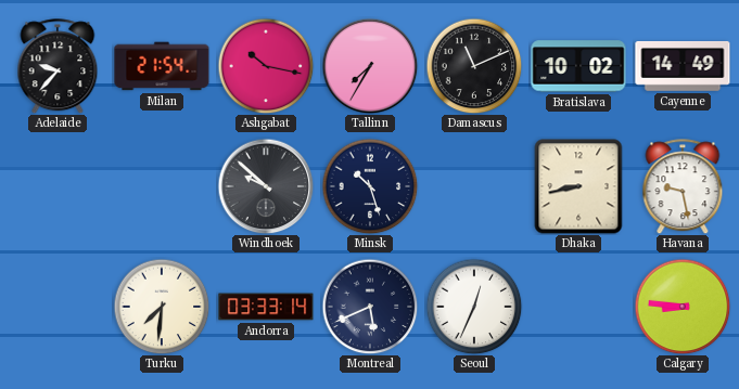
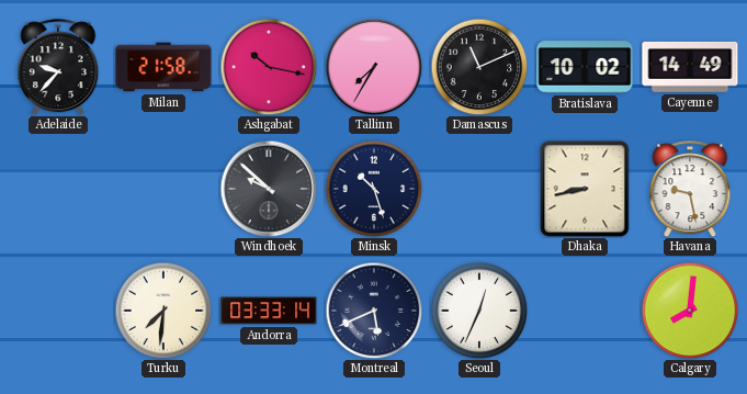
Milan: 21:54 -> 21:58 (163, 67)
Calgary: 8:46 -> 8:01 (690, 311)
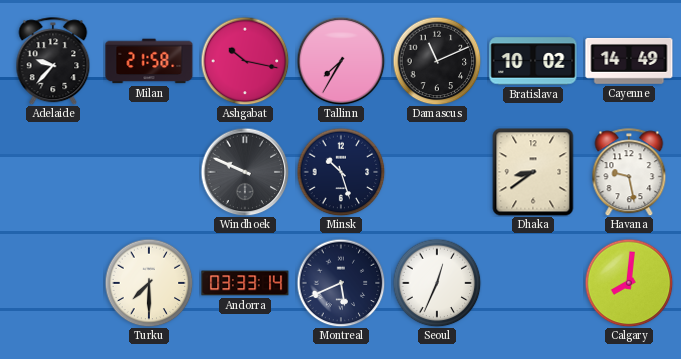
Windhoek: 9:52 -> 9:49 (245, 172)
Dhaka: 8:43 -> 8:39 (533, 172)
Turku: 7:31 -> 7:30 (149, 283)
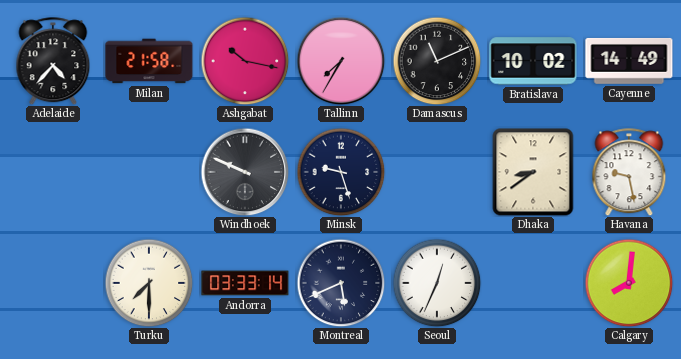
Adelaide: 9:37 -> 4:37 (53, 61)
Minsk: 10:27 -> 9:27 (341, 172)
